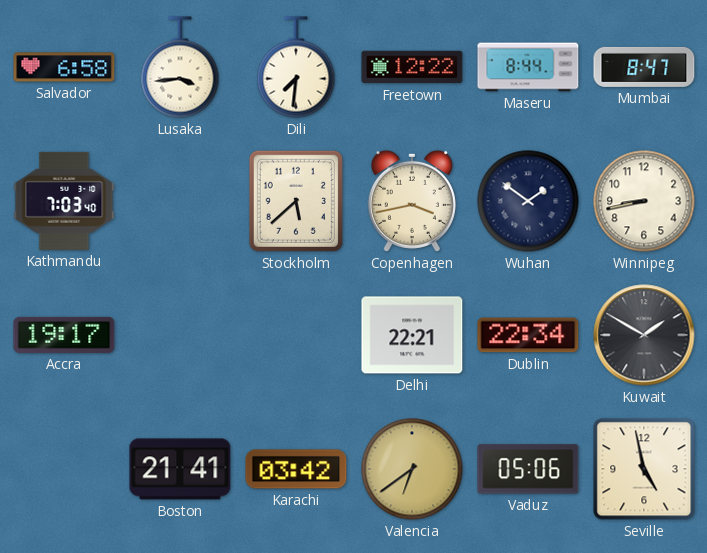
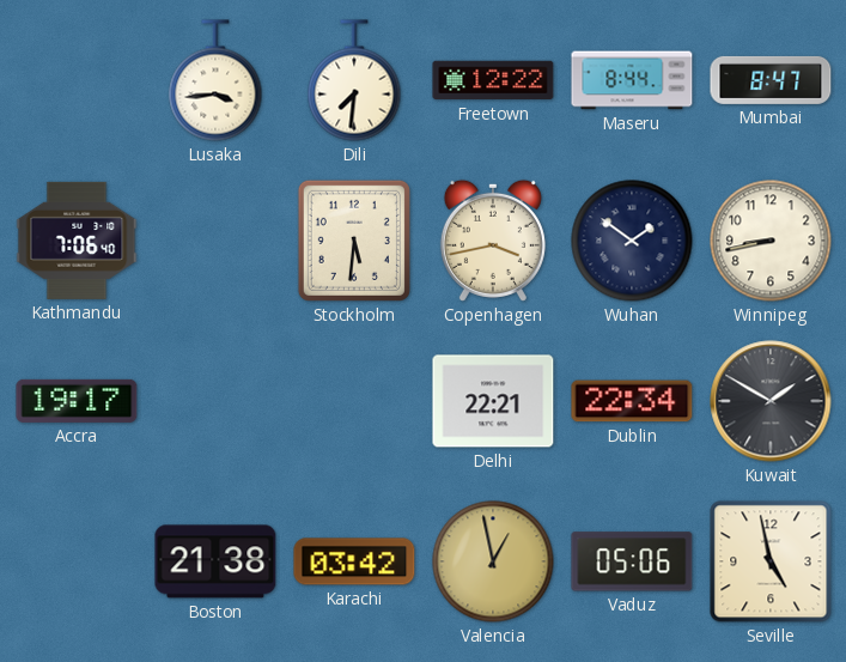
Salvador: 6:58 -> none (64, 67)
Kathmandu: 7:03 -> 7:06 (77, 241)
Stockholm: 5:38 -> 5:31 (354, 241)
Boston: 21:41 -> 21:38 (215, 561)
Valencia: 6:39 -> 12:58 (493, 561)
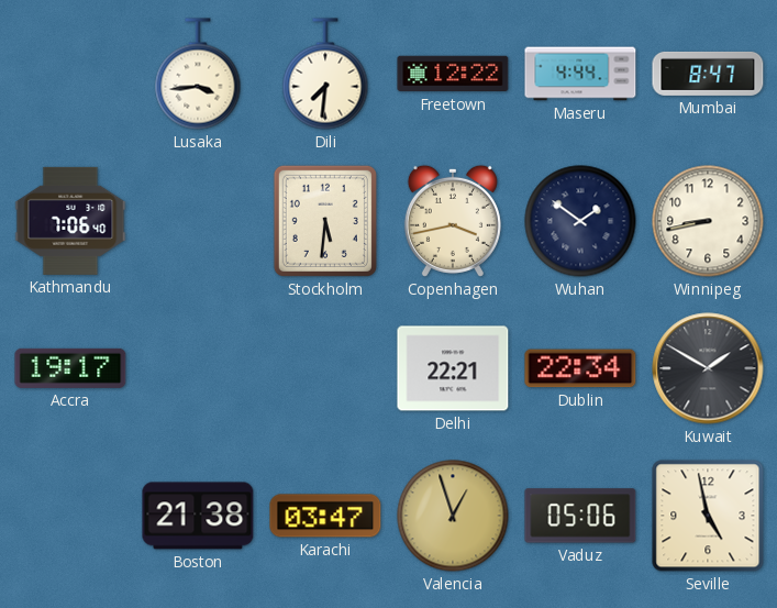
Maseru: 8:44 -> 4:44 (580, 74)
Karachi: 03:42 -> 03:47 (325, 516)
Valencia: 12:58 -> 12:57 (453, 516)
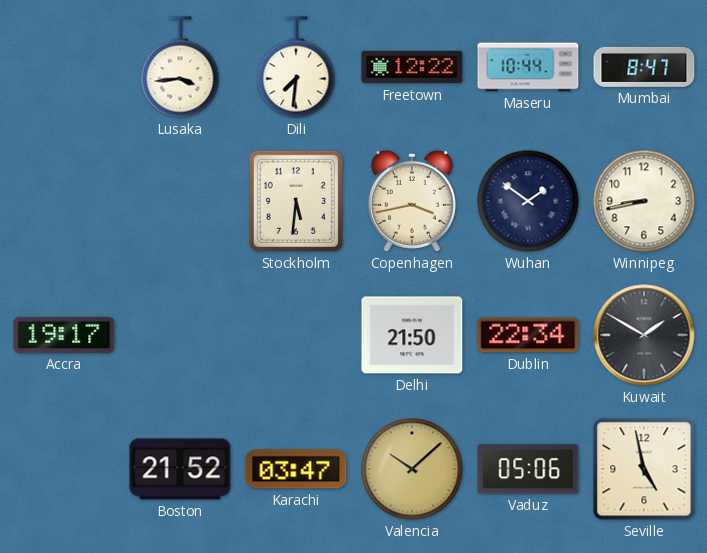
Maseru: 4:44 -> 10:44 (528, 67)
Kathmandu: 7:06 -> none (70, 221)
Delhi: 22:21 -> 21:50 (412, 335)
Boston: 21:38 -> 21:52 (180, 469)
Valencia: 12:57 -> 10:08 (412, 469)
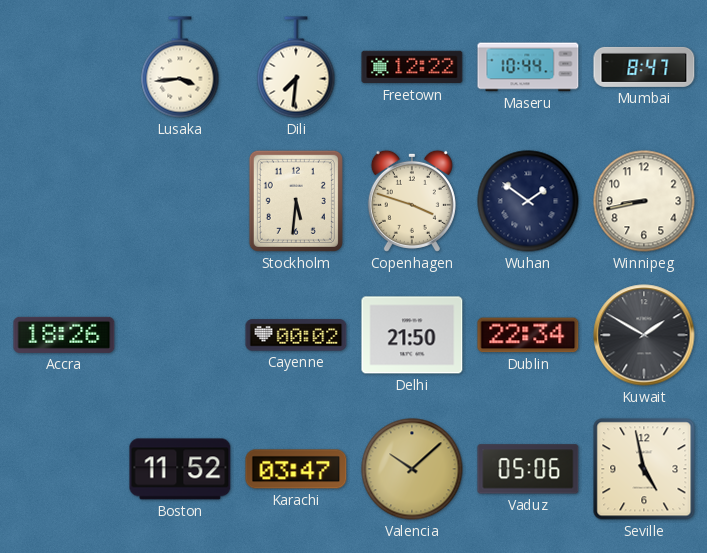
Copenhagen: 3:43 -> 3:48 (412, 201)
Accra: 19:17 -> 18:26 (64, 335)
Cayenne: none -> 00:02 (296, 335)
Boston: 21:52 -> 11:52 (180, 469)
